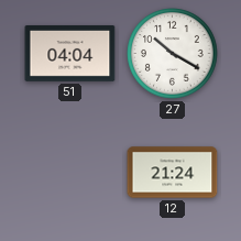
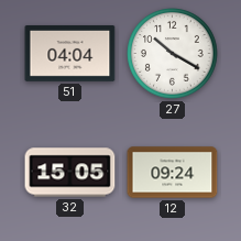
32: none -> 15:05 (70, 173)
12: 21:24 -> 09:24 (173, 173)
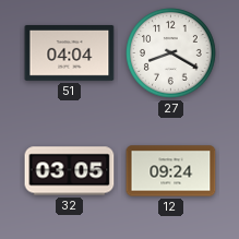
27: 10:20 -> 8:20 (171, 53)
32: 15:05 -> 03:05 (70, 171)
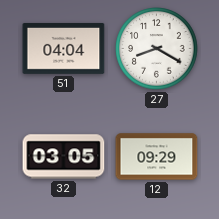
12: 09:24 -> 09:29 (157, 157)
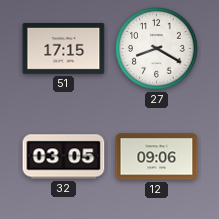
51: 04:04 -> 17:15 (64, 48)
12: 09:29 -> 09:06 (157, 157)
